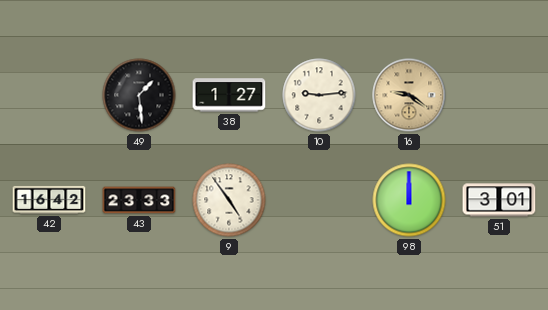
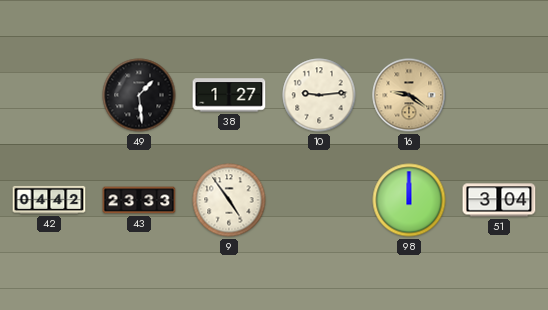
42: 16:42 -> 04:42 (49, 200)
51: 3:01 -> 3:04 (499, 200)
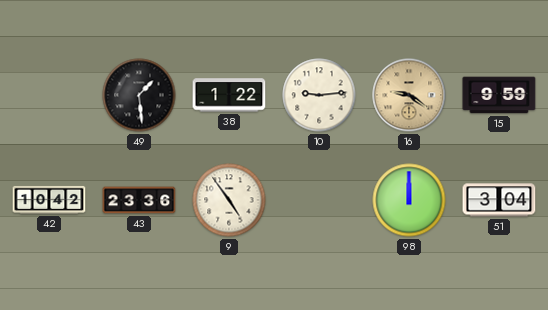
38: 1:27 -> 1:22 (229, 95)
15: none -> 9:59 (499, 95)
42: 04:42 -> 10:42 (49, 200)
43: 23:33 -> 23:36 (139, 200)
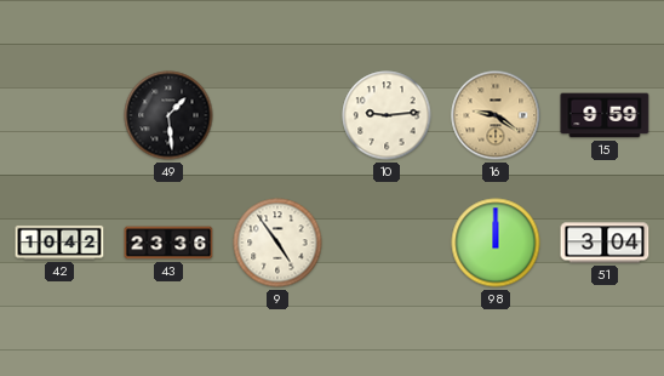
38: 1:22 -> none (229, 95)
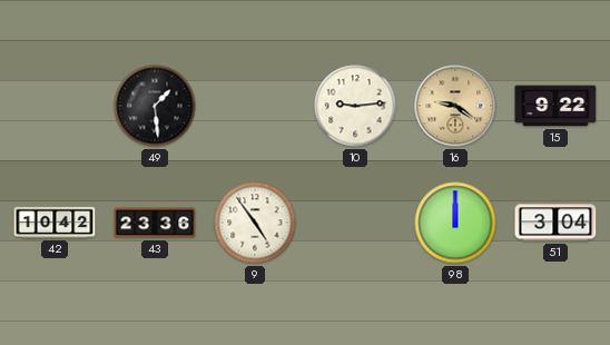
15: 9:59 -> 9:22 (555, 106)
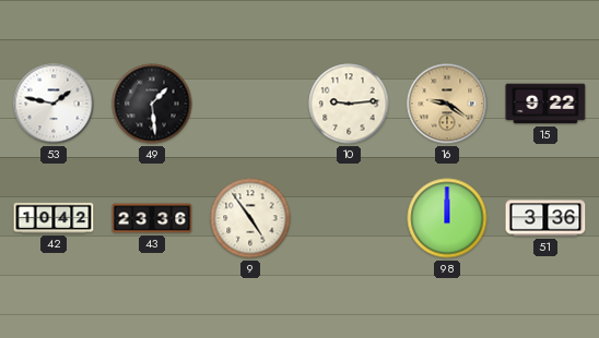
53: none -> 1:47 (54, 104)
51: 3:04 -> 3:36 (545, 218)
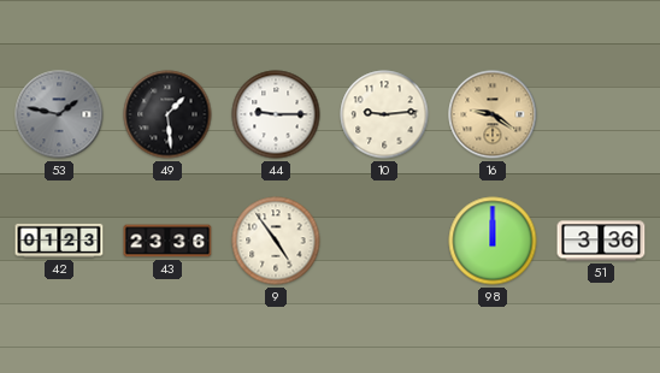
53 dial: white -> grey (59, 114)
44: none -> 9:15 (276, 114)
15: 9:22 -> none (545, 104)
42: 10:42 -> 01:23 (59, 241)
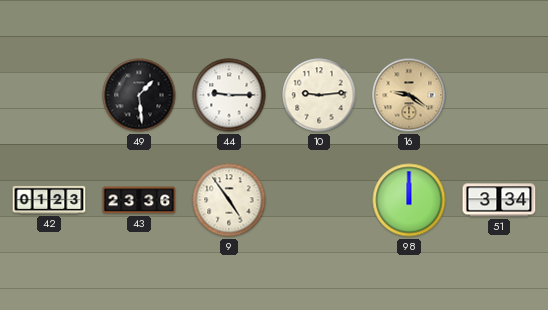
53: 1:47 -> none (59, 114)
51: 3:36 -> 3:34 (499, 200)
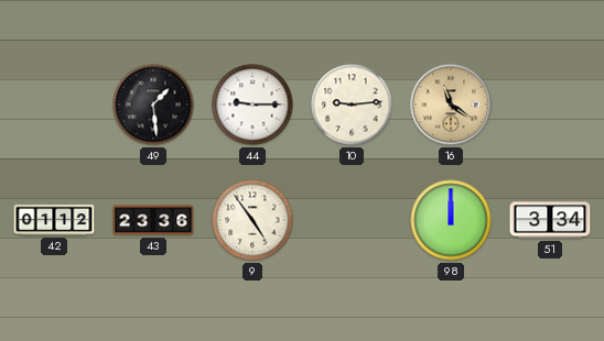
16: 9:21 -> 11:21 (451, 105)
42: 01:23 -> 01:12 (54, 220)
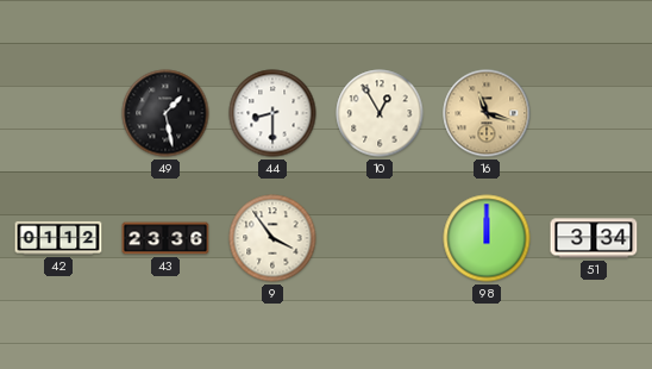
49: 1:29 -> 1:28 (165, 113)
44: 9:15 -> 8:30 (272, 113)
10: 9:14 -> 12:55 (380, 113)
16: 11:21 -> 11:18 (487, 113)
9: 4:54 -> 3:54 (272, 238)
